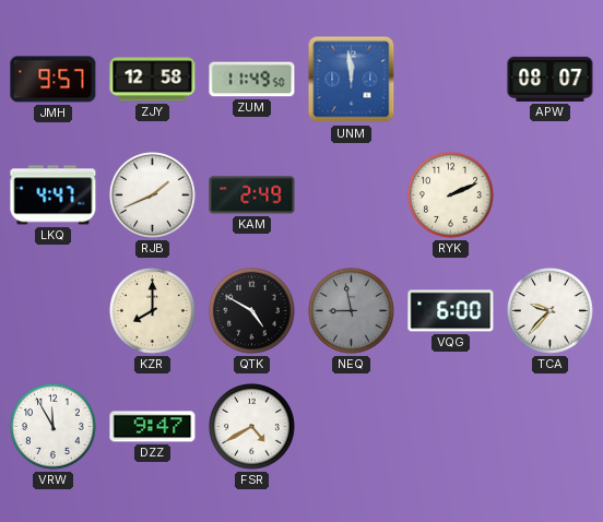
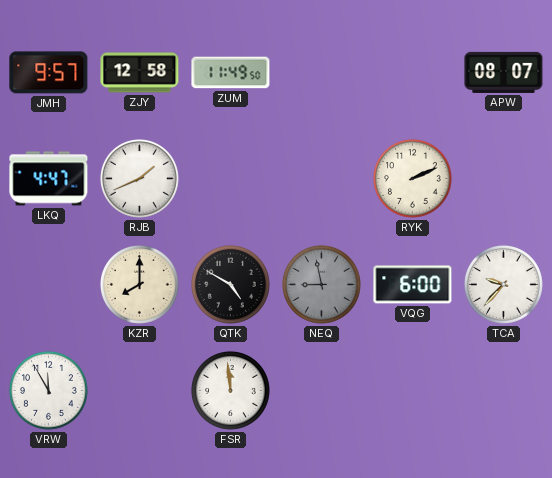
UNM: 11:59 -> none (352, 80)
KAM: 2:49 -> none (252, 195)
DZZ: 9:47 -> none (153, 427)
FSR: 4:40 -> 11:59 (230, 390)
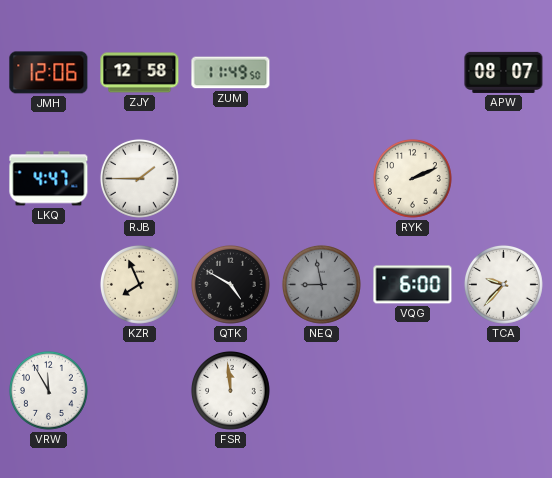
JMH: 9:57 -> 12:06 (49, 73)
RJB: 1:41 -> 1:45 (139, 178)
KZR: 8:00 -> 7:56 (139, 284)
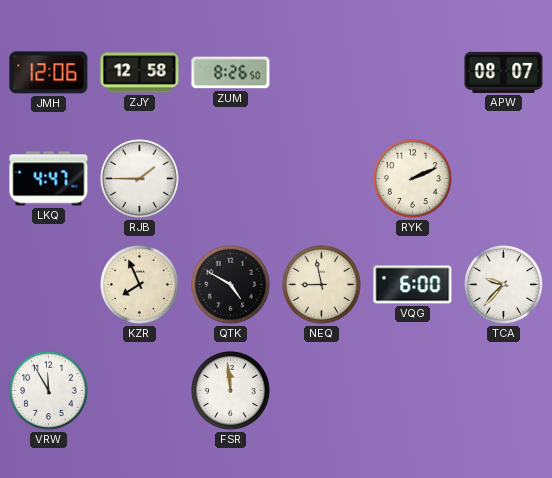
ZUM: 11:49 -> 8:26 (231, 73)
NEQ dial: grey -> cream (321, 284)
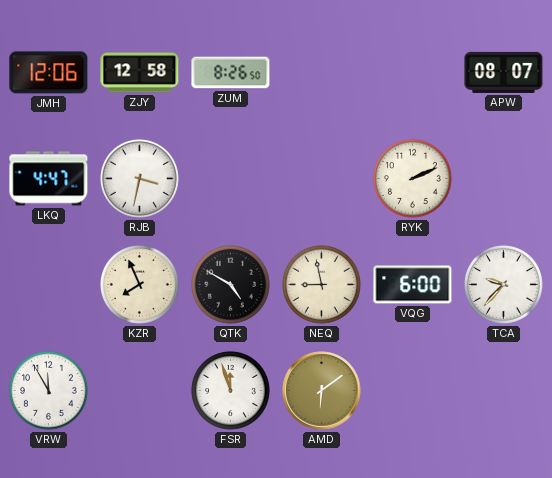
RJB: 1:45 -> 3:32 (139, 178)
FSR: 11:59 -> 11:57 (230, 390)
AMD: none -> 6:09 (322, 391)
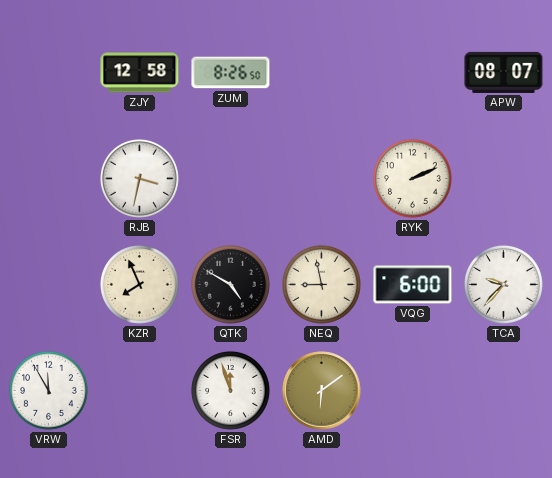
JMH: 12:06 -> none (49, 73)
LKQ: 4:47 -> none (49, 179)
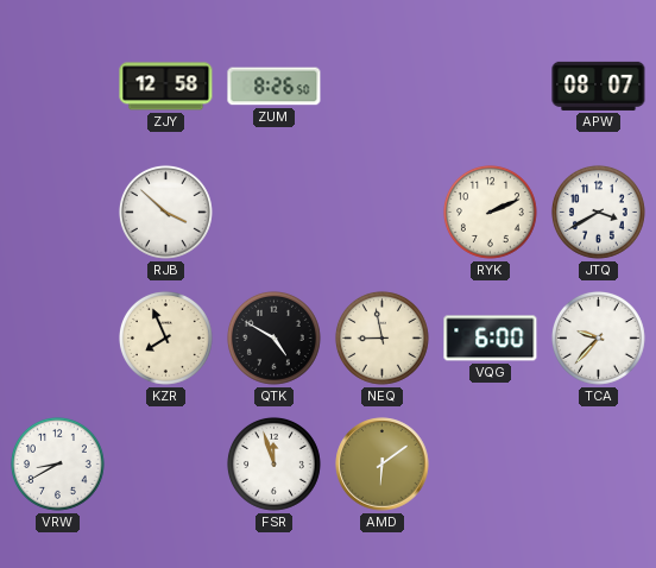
RJB: 3:32 -> 3:52 (165, 212)
JTQ: none -> 3:40 (598, 212)
VRW: 11:55 -> 8:40 (57, 463)
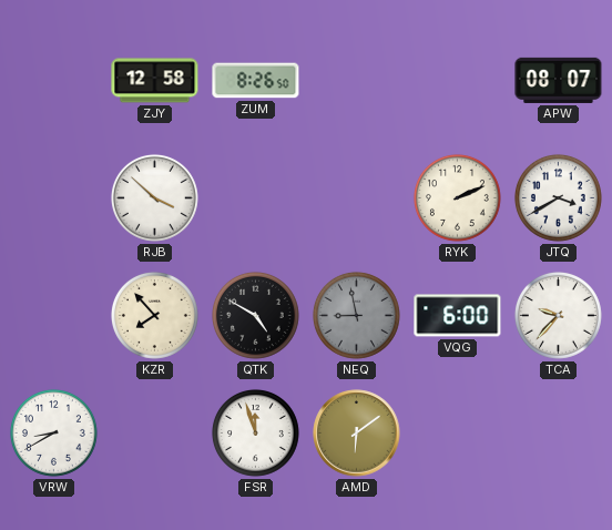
KZR: 7:56 -> 7:53 (154, 315)
NEQ dial: cream -> grey (356, 315)
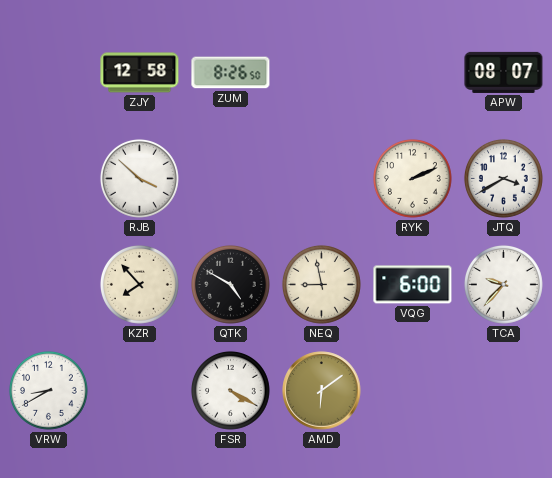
NEQ dial: grey -> cream (321, 284)
FSR: 11:57 -> 4:20 (230, 390)
